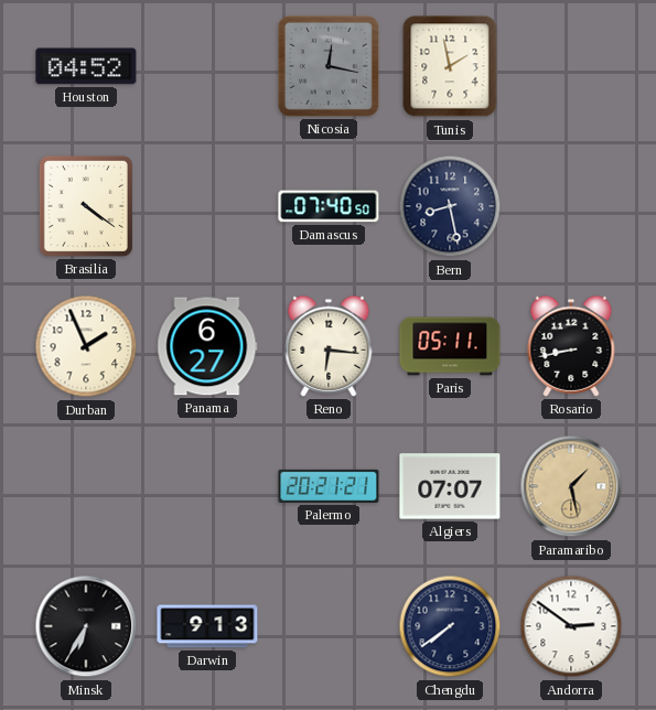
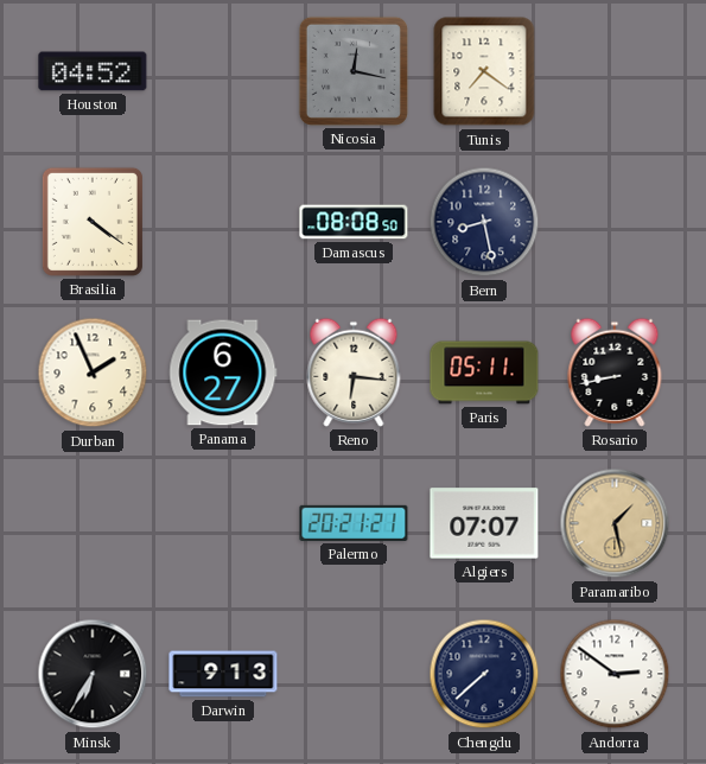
Tunis: 1:58 -> 7:21 (484, 71)
Damascus: 07:40 -> 08:08 (354, 222)
Chengdu: 7:39 -> 7:38 (484, 674)
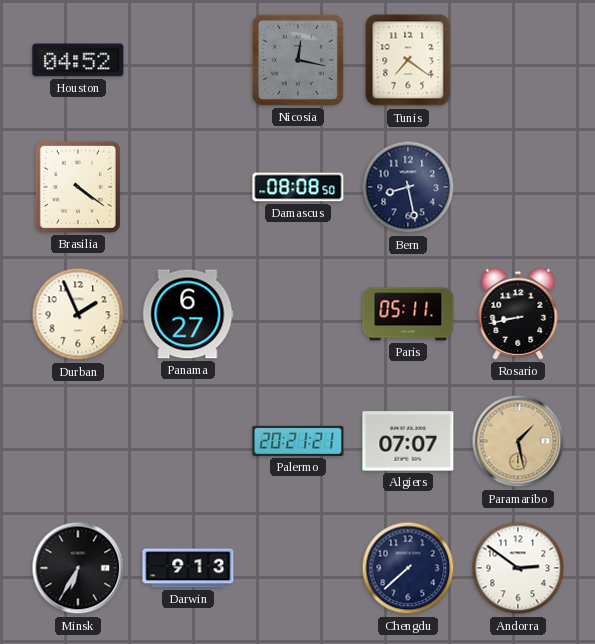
Reno: 6:16 -> none (354, 373)
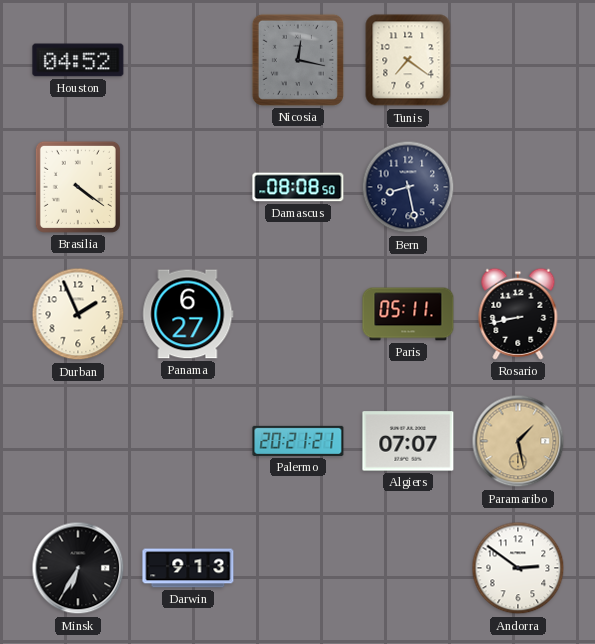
Chengdu: 7:38 -> none (408, 568)
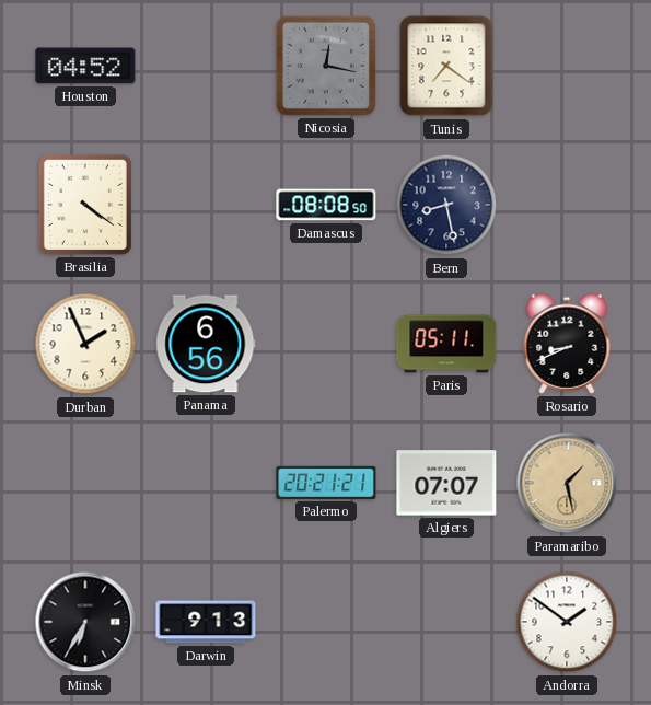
Panama: 6:27 -> 6:56 (206, 344)
Rosario: 8:43 -> 8:41 (567, 344)
Andorra: 2:51 -> 1:51 (567, 622)
